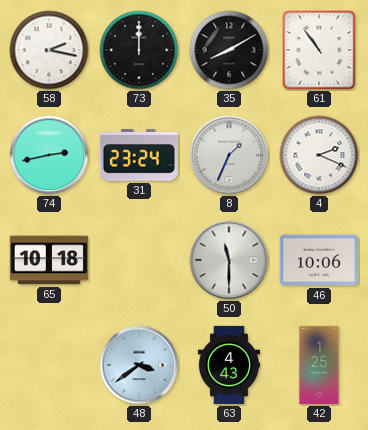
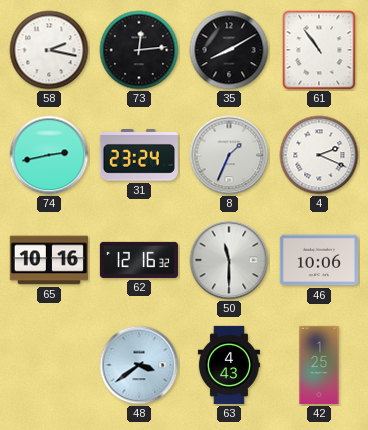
73: 12:00 -> 12:14 (139, 50)
65: 10:18 -> 10:16 (49, 260)
62: none -> 12:16 (139, 260)
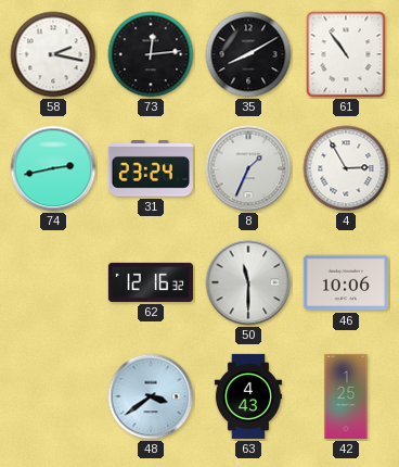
4: 2:19 -> 2:55 (346, 168)
65: 10:16 -> none (49, 260)
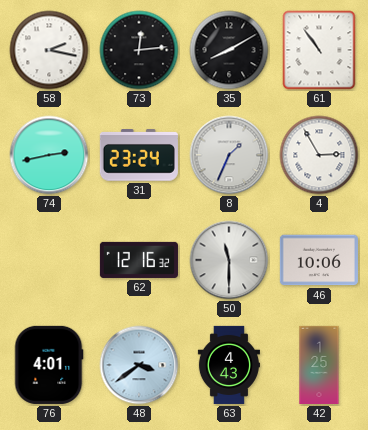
76: none -> 4:01 (49, 365)
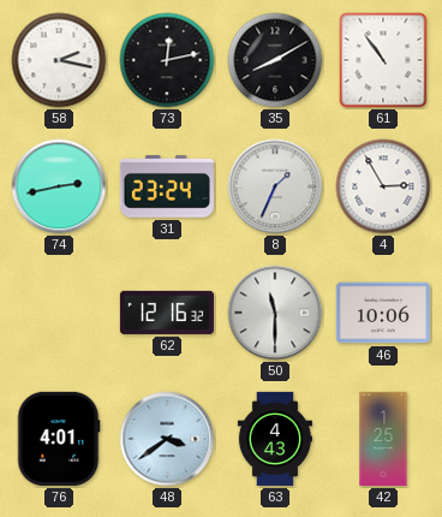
73: 12:14 -> 12:13 (167, 60)
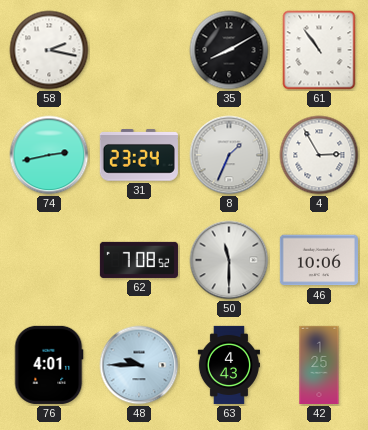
73: 12:13 -> none (167, 60)
62: 12:16 -> 7:08 (139, 260)
48: 3:39 -> 9:45 (139, 365)
